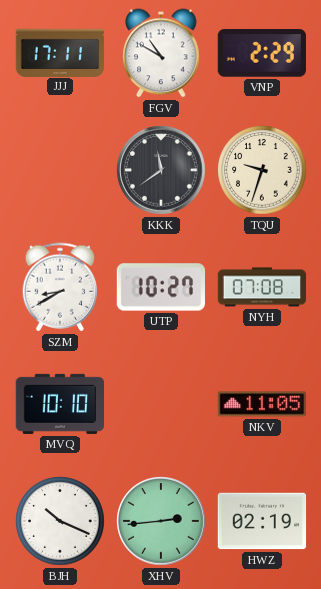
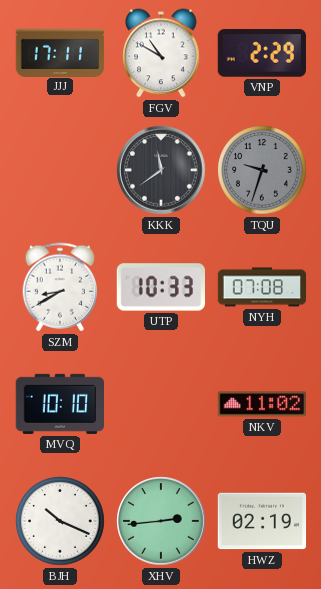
TQU dial: cream -> grey (262, 170)
UTP: 10:27 -> 10:33 (160, 287)
NKV: 11:05 -> 11:02 (261, 404)
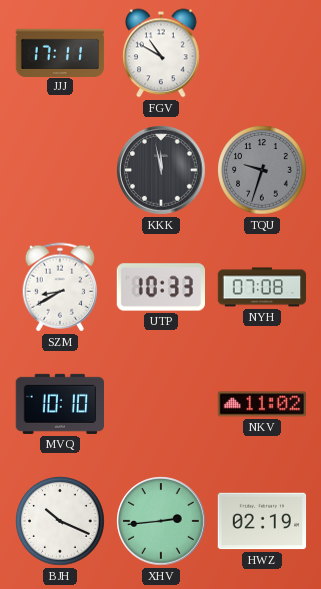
VNP: 2:29 -> none (262, 53)
KKK: 11:39 -> 11:58 (161, 170)
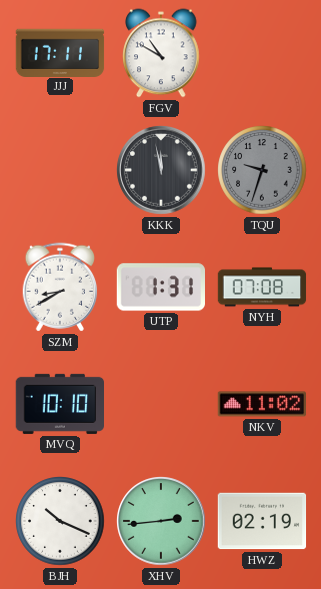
UTP: 10:33 -> 1:31 (160, 287)
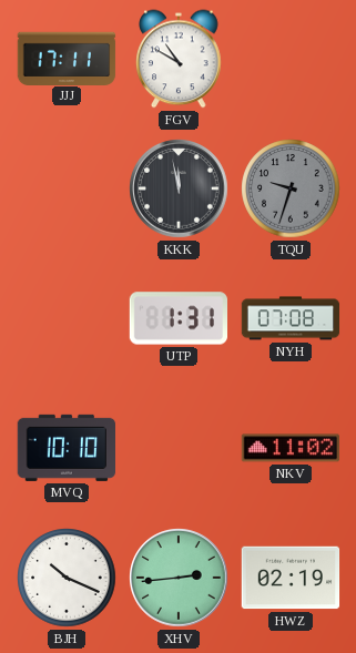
SZM: 8:40 -> none (60, 287)
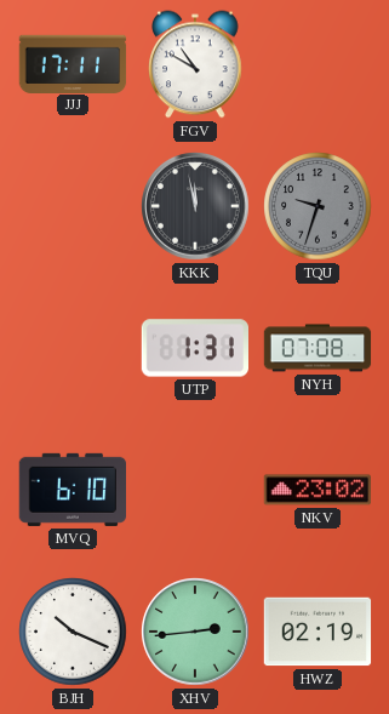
MVQ: 10:10 -> 6:10 (71, 490)
NKV: 11:02 -> 23:02 (316, 490)
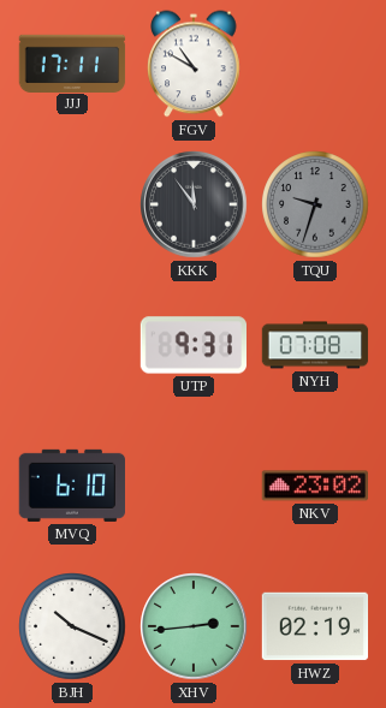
KKK: 11:58 -> 11:54 (194, 204)
UTP: 1:31 -> 9:31 (192, 345)
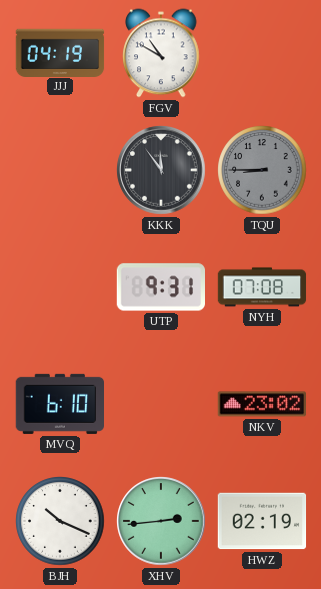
JJJ: 17:11 -> 04:19 (60, 52)
TQU: 9:33 -> 8:45 (262, 170)
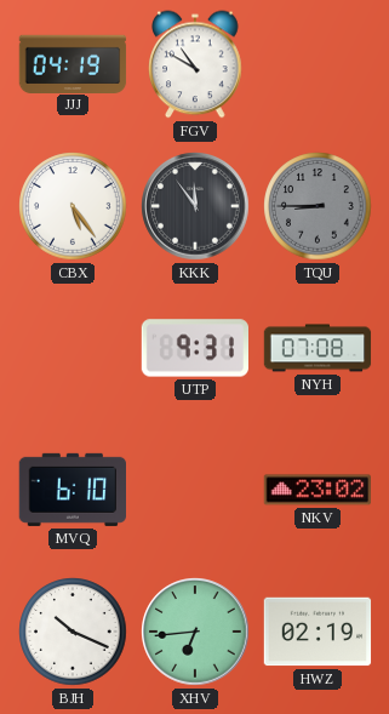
CBX: none -> 5:24 (73, 206)
XHV: 2:44 -> 6:44 (195, 632)
